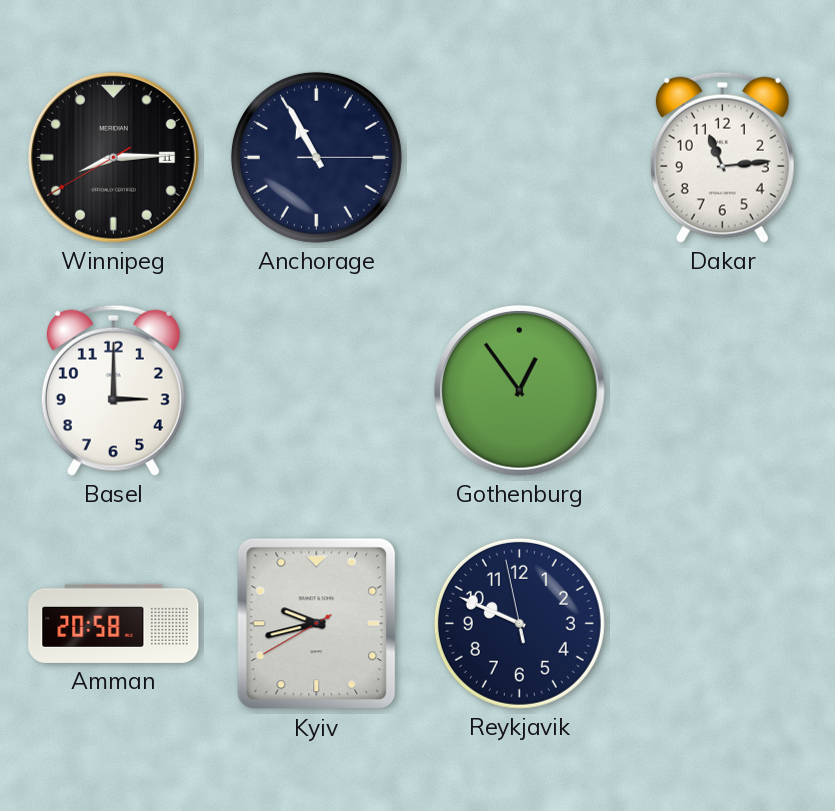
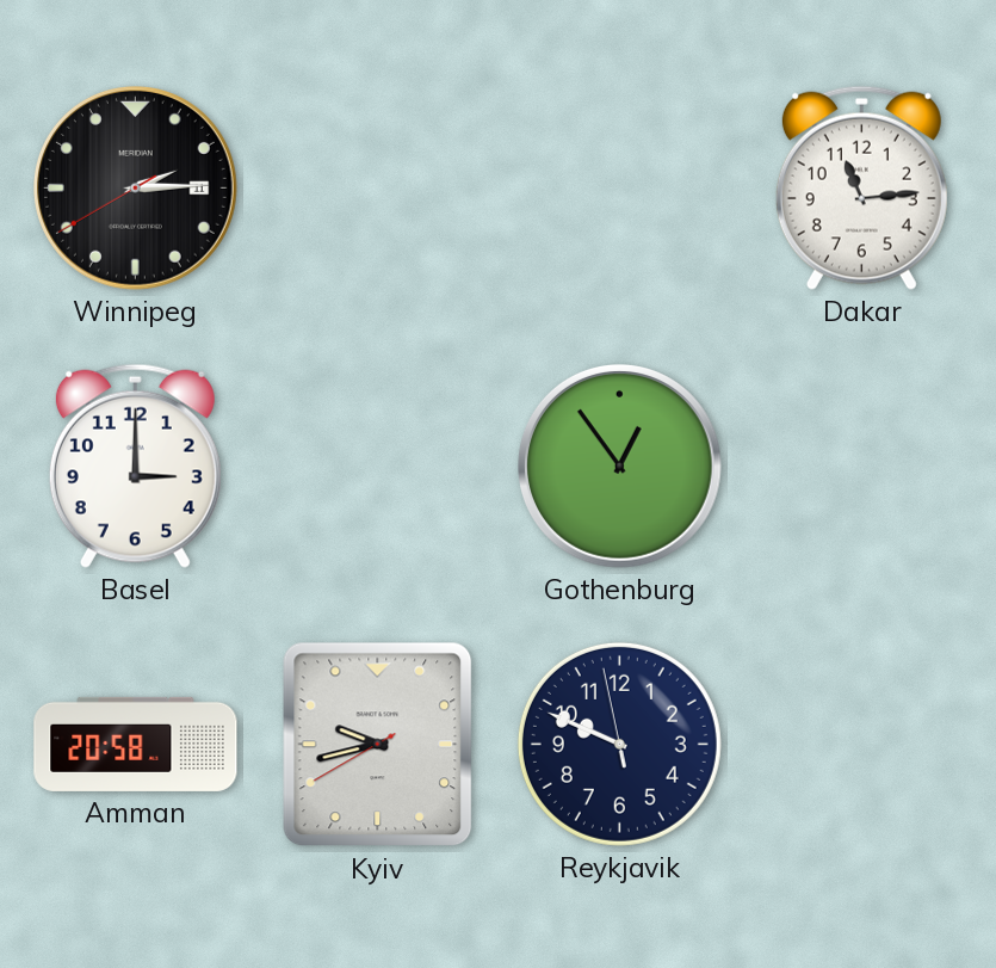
Winnipeg: 8:14 -> 2:14 (136, 189)
Anchorage: 10:55 -> none (316, 157)
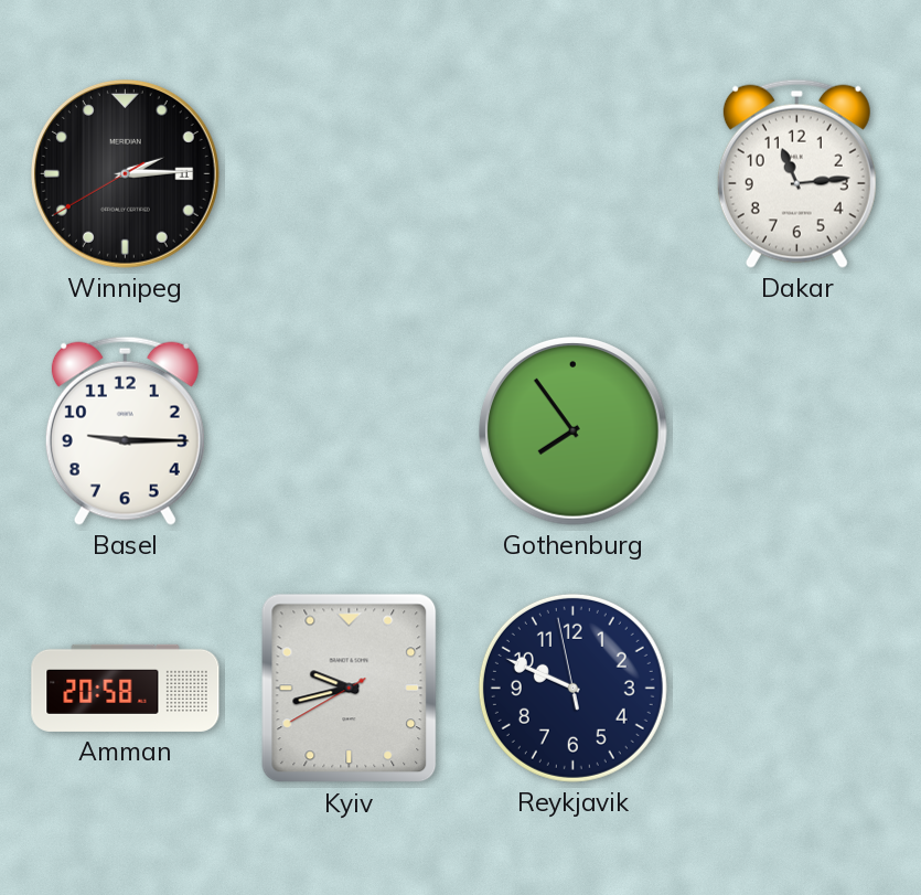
Basel: 3:00 -> 9:15 (125, 430)
Gothenburg: 12:54 -> 7:54 (574, 431)
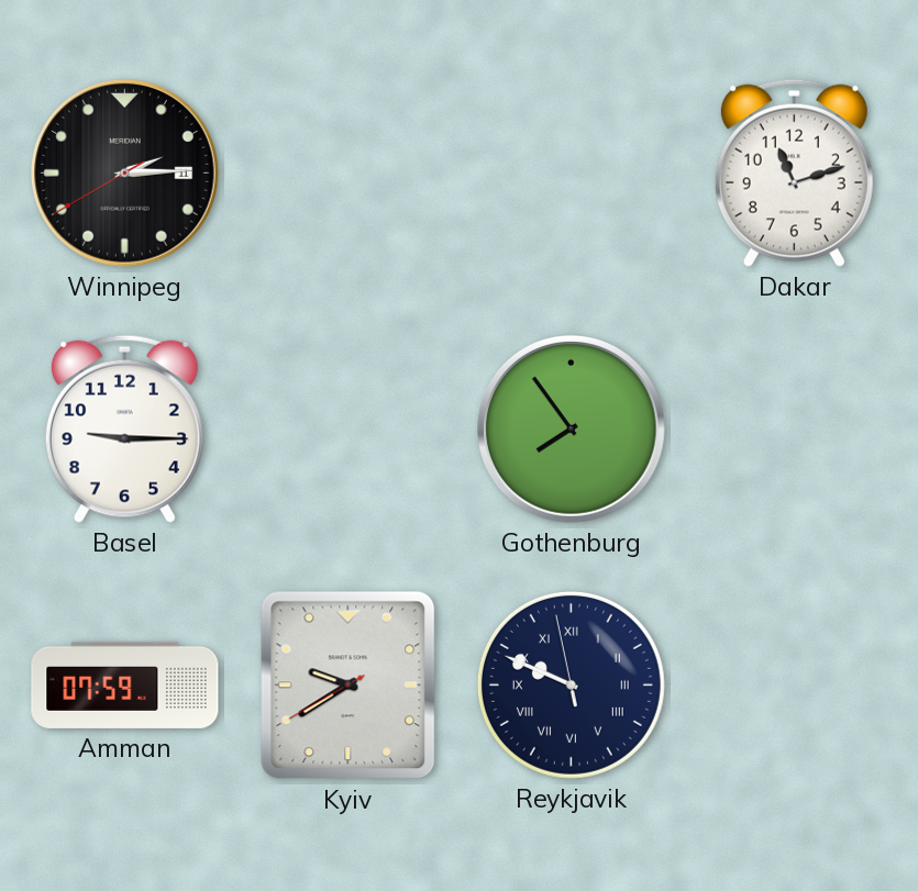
Dakar: 11:14 -> 11:12 (794, 172)
Amman: 20:58 -> 07:59 (125, 684)
Kyiv: 9:42 -> 9:39 (349, 686)
Reykjavik numerals: Arabic -> Roman (571, 684)
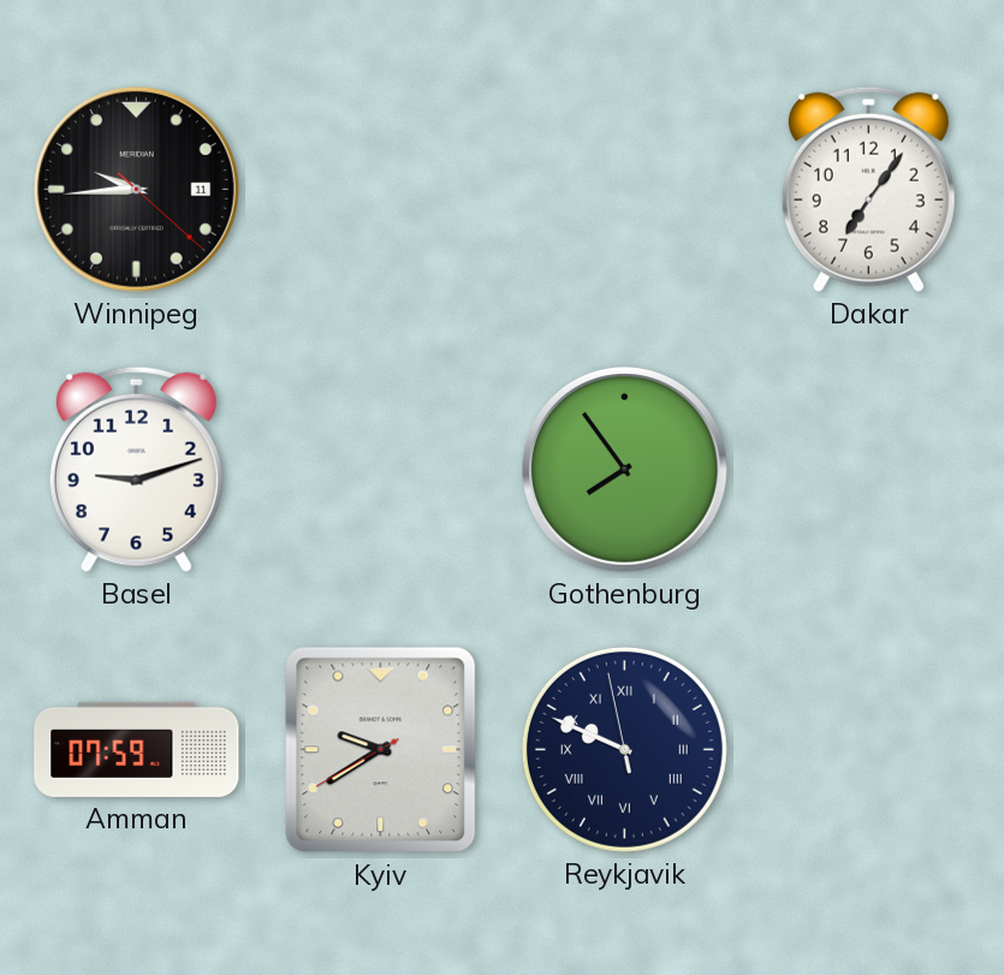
Winnipeg: 2:14 -> 9:44 (137, 190)
Dakar: 11:12 -> 7:06 (868, 189)
Basel: 9:15 -> 9:12 (136, 469)
